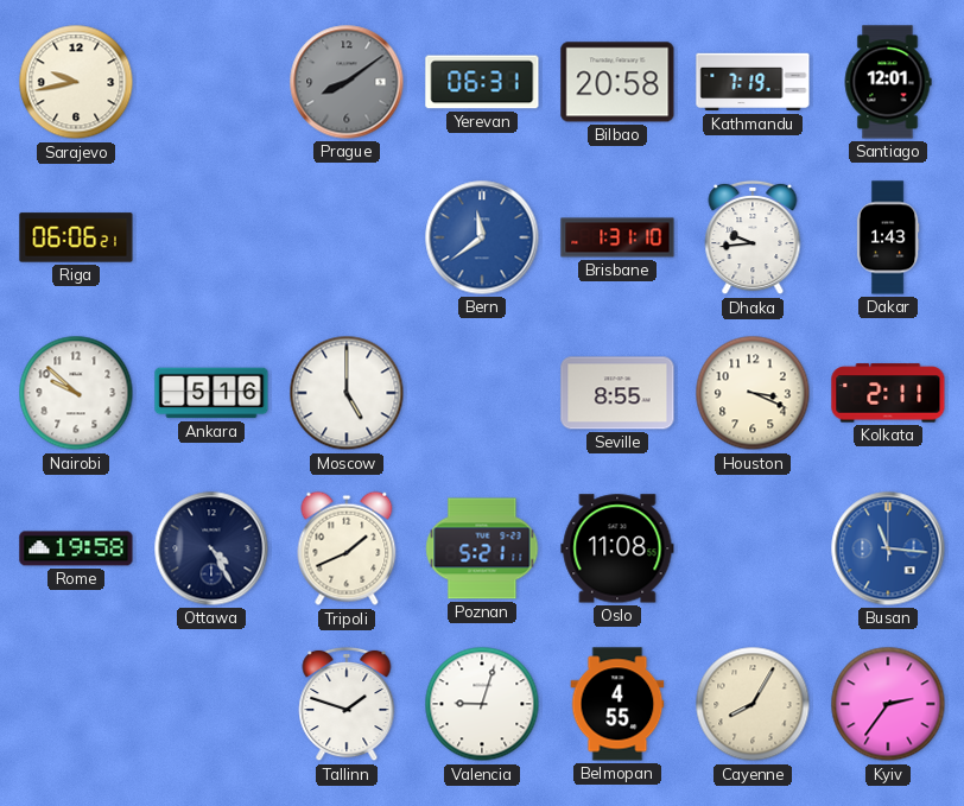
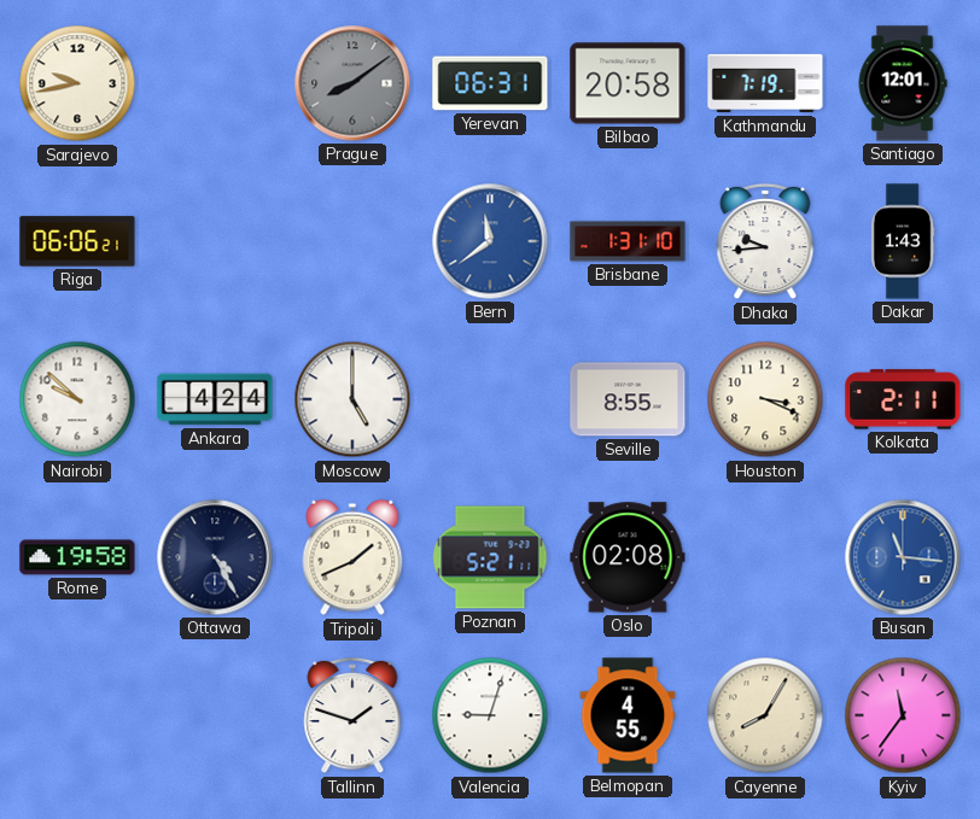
Ankara: 5:16 -> 4:24 (215, 399)
Oslo: 11:08 -> 02:08 (628, 557)
Kyiv: 2:36 -> 11:36 (903, 715)
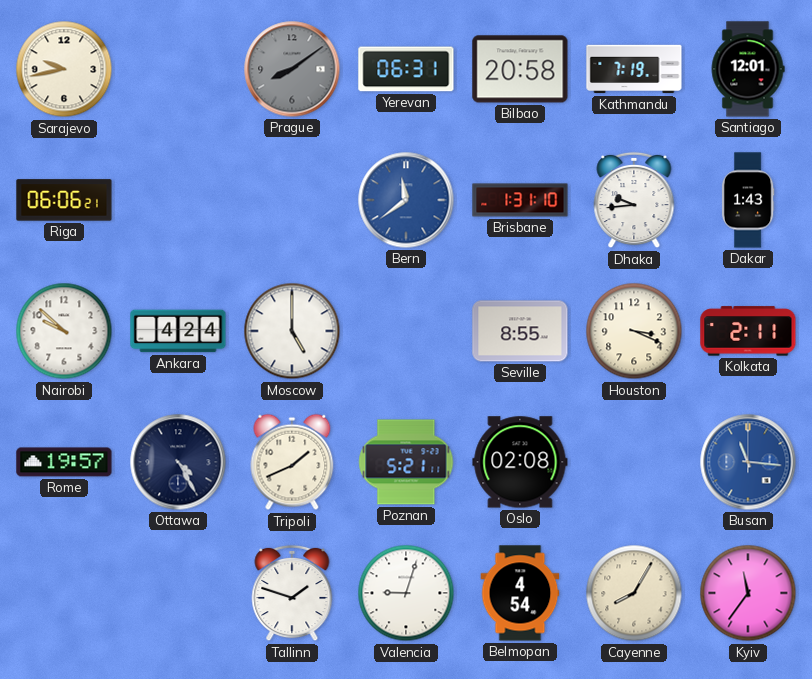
Rome: 19:58 -> 19:57 (64, 462)
Belmopan: 4:55 -> 4:54 (520, 593)
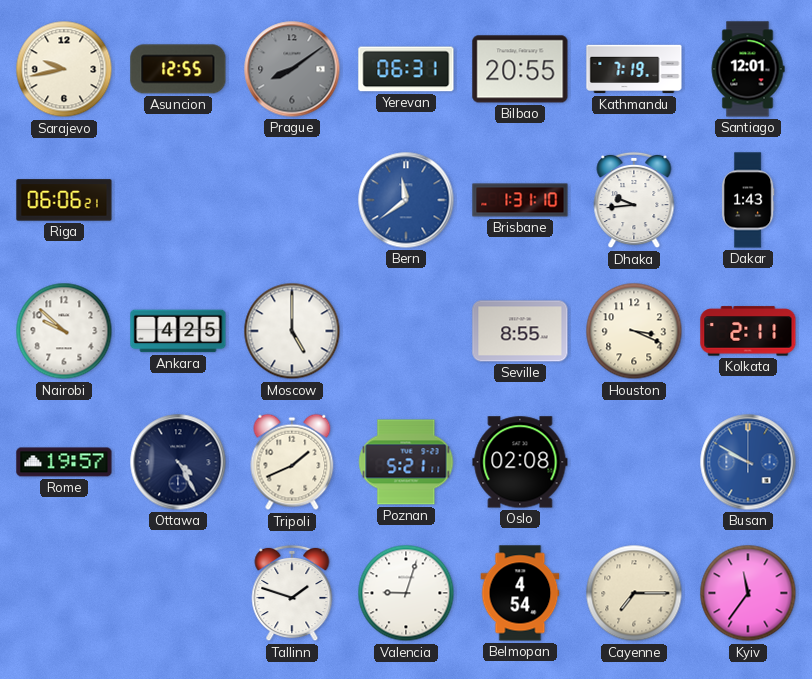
Asuncion: none -> 12:55 (178, 69)
Bilbao: 20:58 -> 20:55 (520, 69)
Ankara: 4:24 -> 4:25 (178, 331)
Busan: 11:16 -> 9:50 (748, 462)
Cayenne: 8:05 -> 7:15 (634, 593)
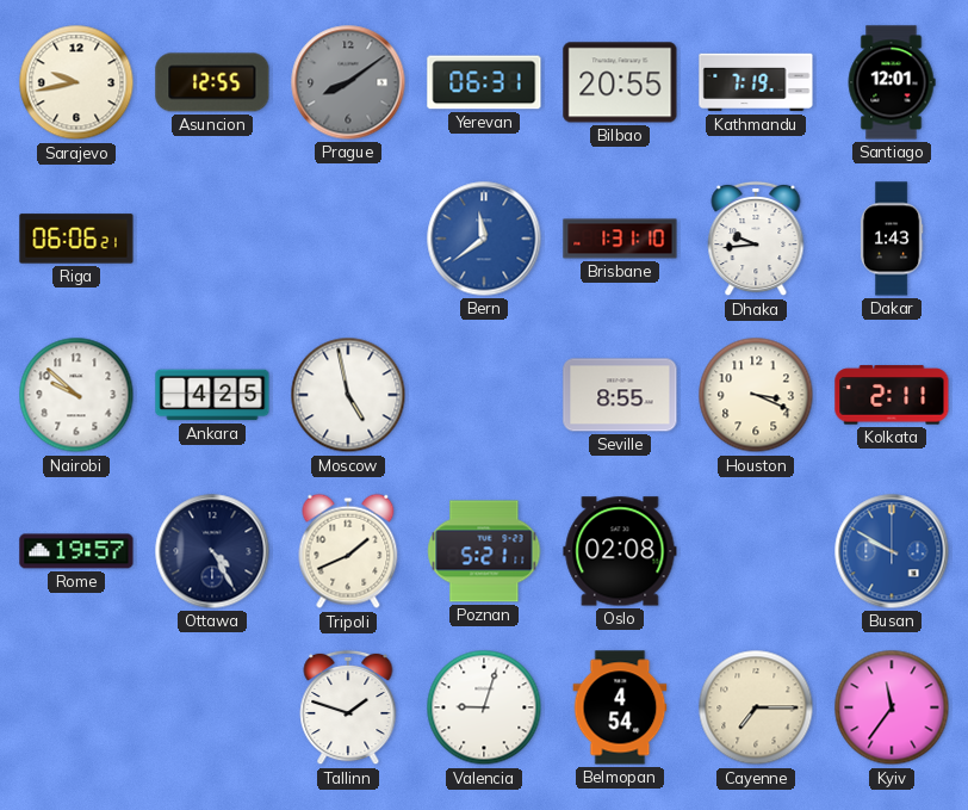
Moscow: 5:00 -> 4:58 (348, 395)
